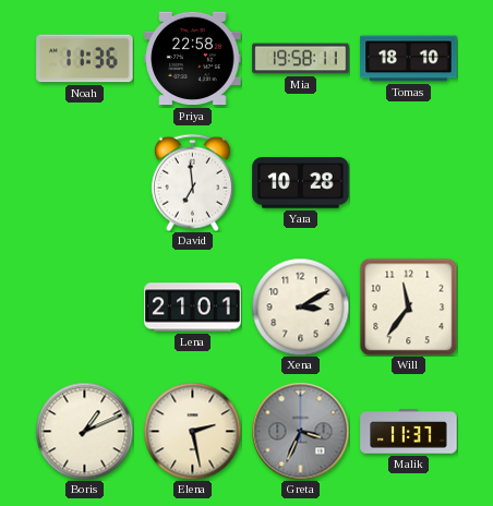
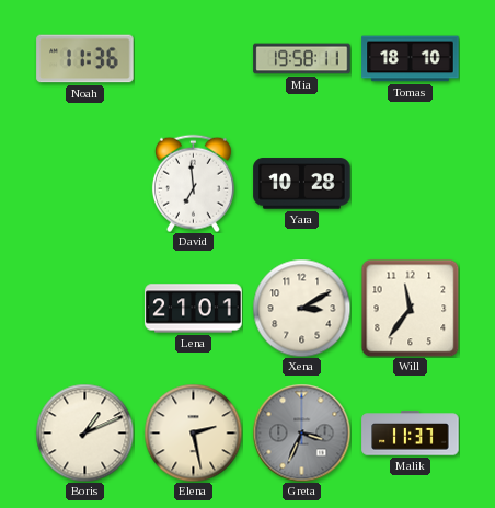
Priya: 22:58 -> none (193, 59)
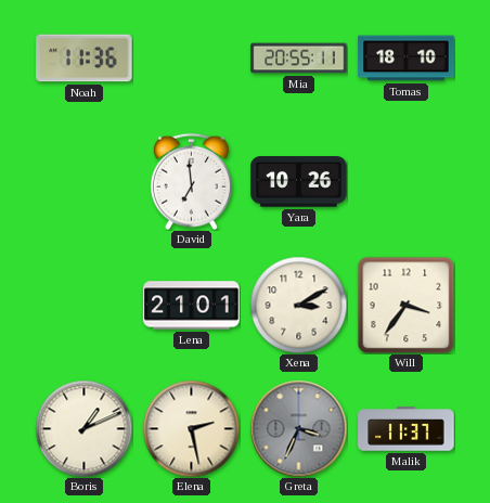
Mia: 19:58 -> 20:55 (299, 59)
Yara: 10:28 -> 10:26 (299, 182)
Will: 11:36 -> 3:36 (405, 305)
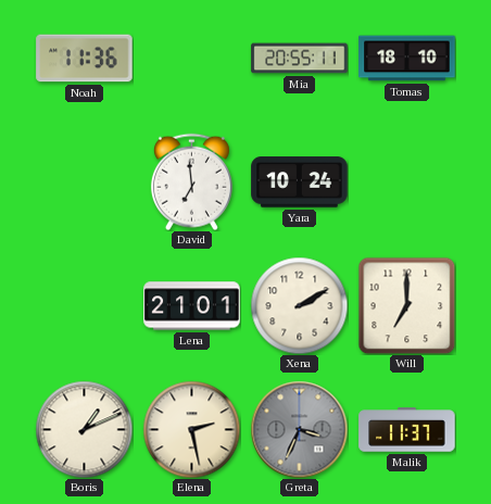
Yara: 10:26 -> 10:24 (300, 182)
Xena: 3:10 -> 2:10 (299, 305)
Will: 3:36 -> 7:00 (406, 305)
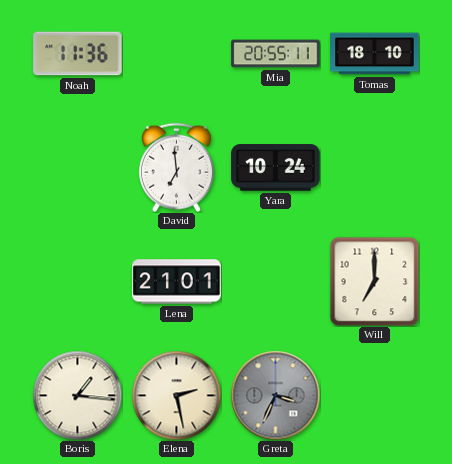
Xena: 2:10 -> none (299, 305)
Boris: 1:11 -> 1:16 (77, 395)
Malik: 11:37 -> none (407, 430)
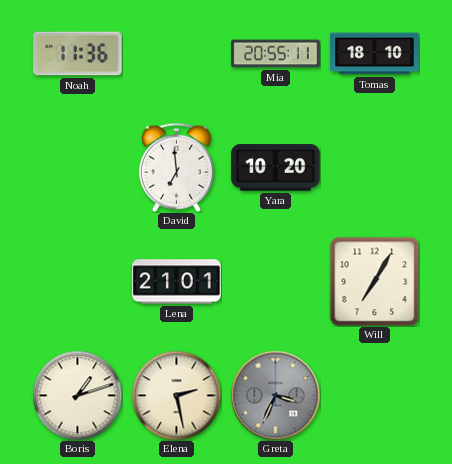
Yara: 10:24 -> 10:20 (276, 168)
Will: 7:00 -> 7:05 (374, 281)
Boris: 1:16 -> 1:12 (77, 395)
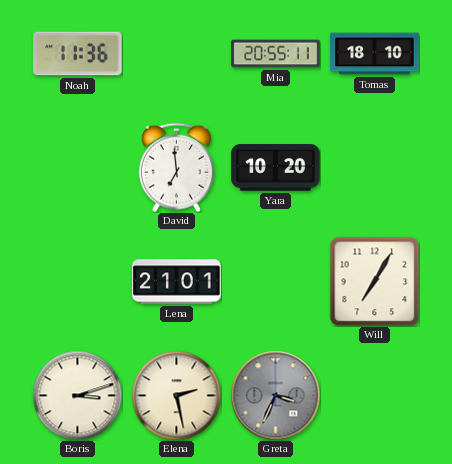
Boris: 1:12 -> 3:12 (77, 395)
